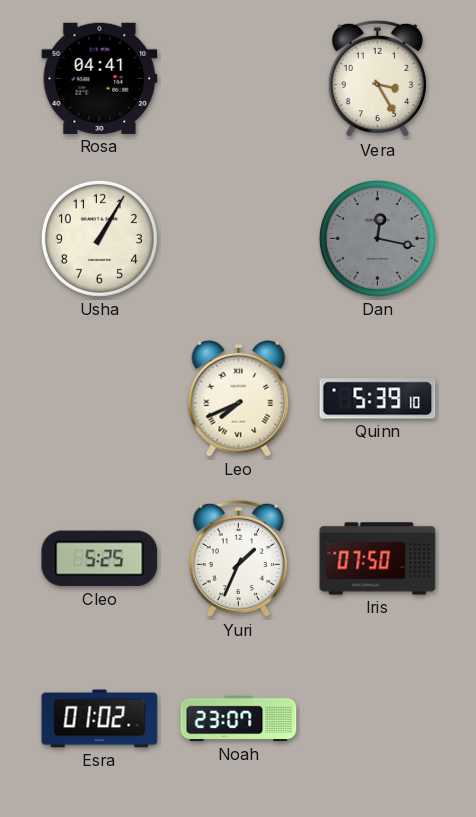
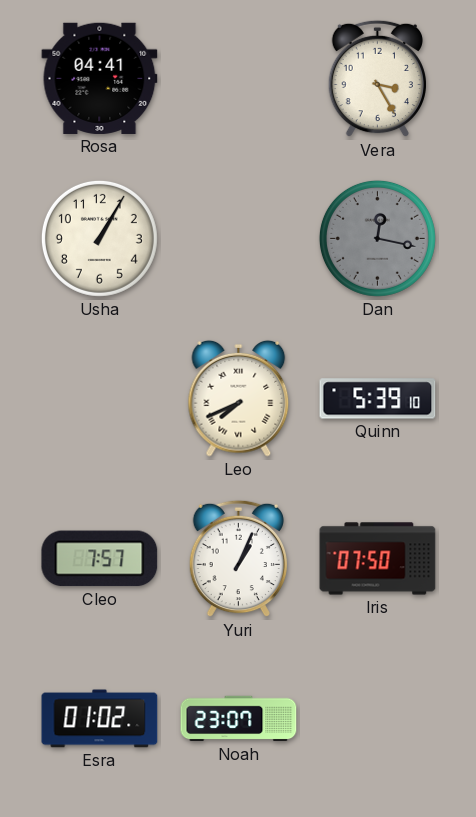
Cleo: 5:25 -> 7:57 (100, 559)
Yuri: 1:34 -> 1:04 (238, 559)
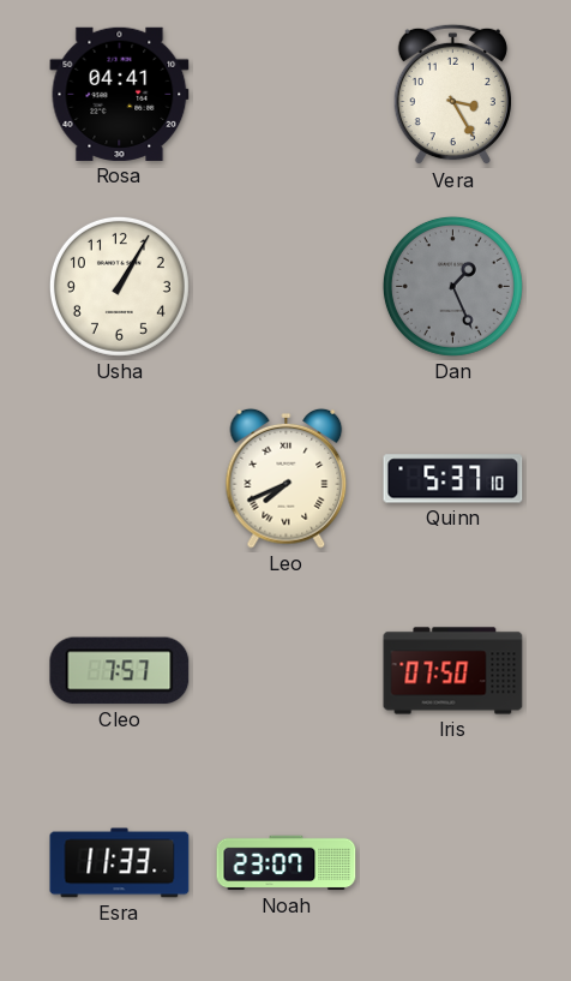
Dan: 12:17 -> 1:26 (452, 286)
Quinn: 5:39 -> 5:37 (453, 479)
Yuri: 1:04 -> none (238, 559)
Esra: 01:02 -> 11:33 (120, 863)
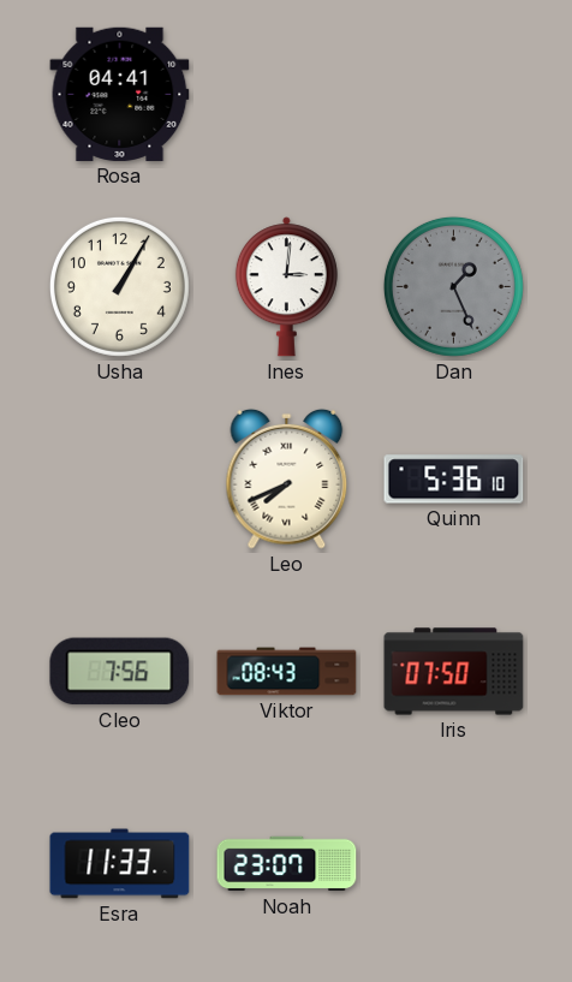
Vera: 3:25 -> none (452, 95)
Ines: none -> 3:01 (286, 287)
Quinn: 5:37 -> 5:36 (454, 480)
Cleo: 7:57 -> 7:56 (120, 672)
Viktor: none -> 08:43 (287, 672)
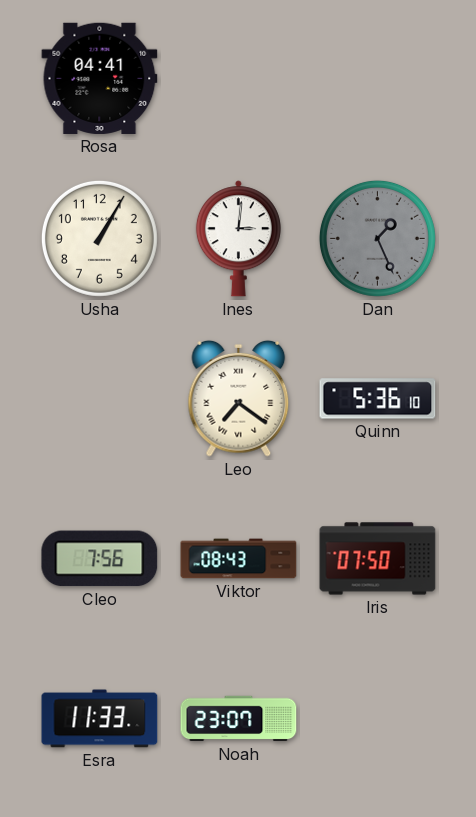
Leo: 7:41 -> 7:21 (239, 398)
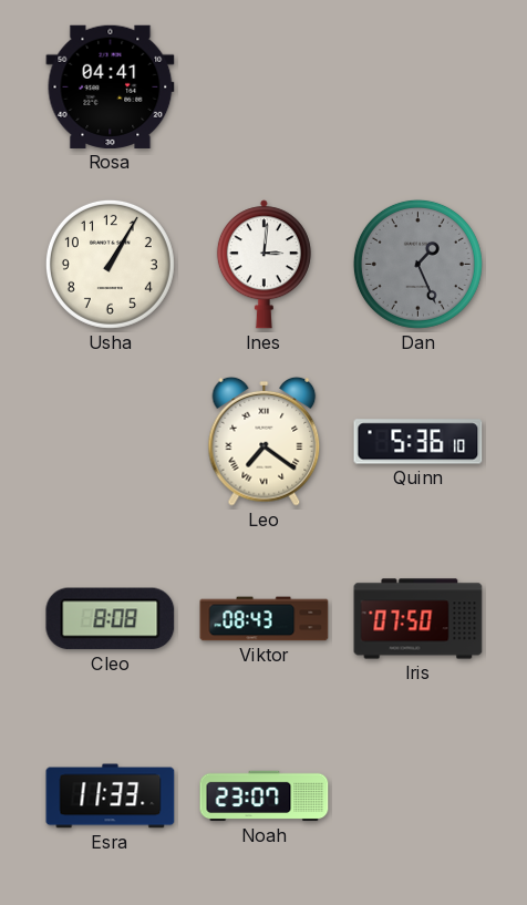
Cleo: 7:56 -> 8:08 (111, 619)
